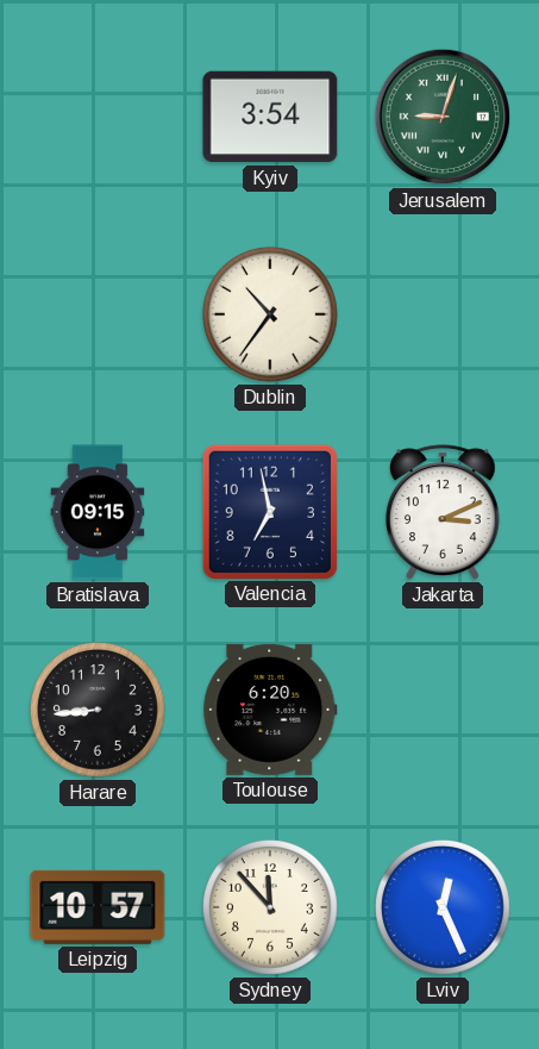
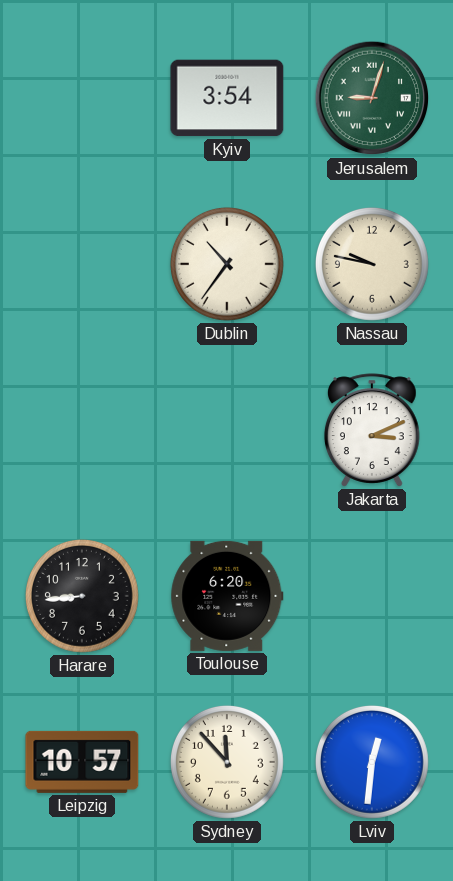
Nassau: none -> 9:47 (372, 264)
Bratislava: 09:15 -> none (98, 512)
Valencia: 6:58 -> none (269, 511)
Lviv: 12:26 -> 12:31 (372, 762)
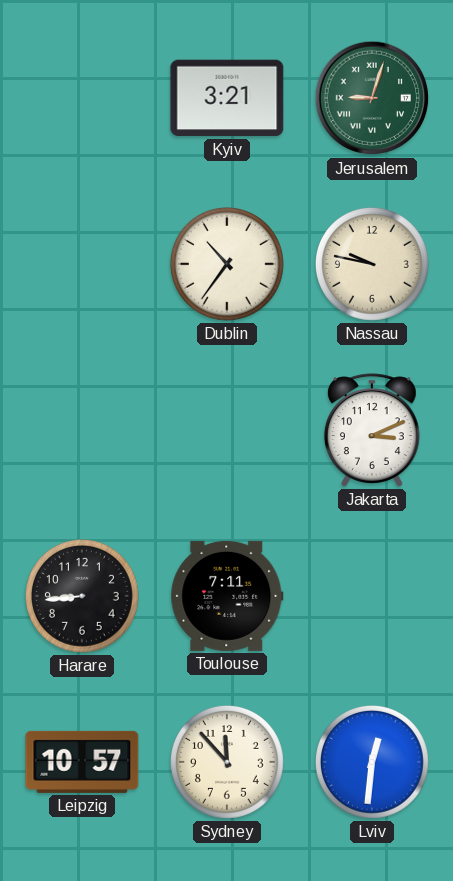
Kyiv: 3:54 -> 3:21 (227, 98)
Toulouse: 6:20 -> 7:11 (227, 596)
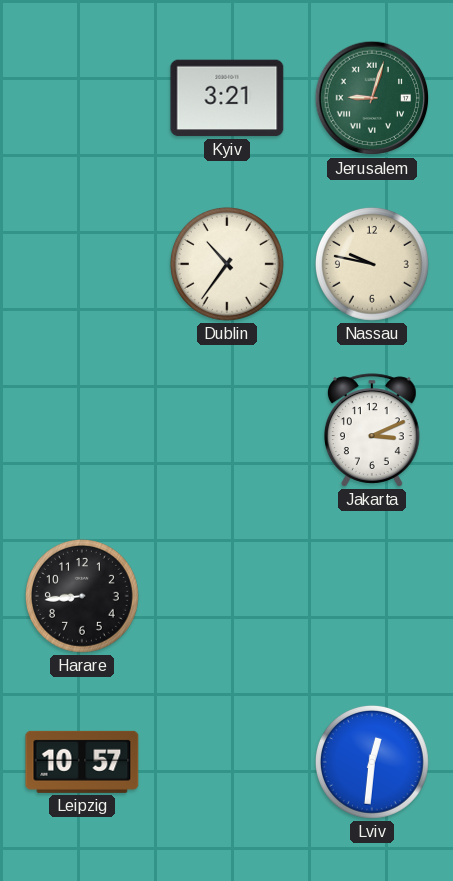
Toulouse: 7:11 -> none (227, 596)
Sydney: 11:53 -> none (227, 762)
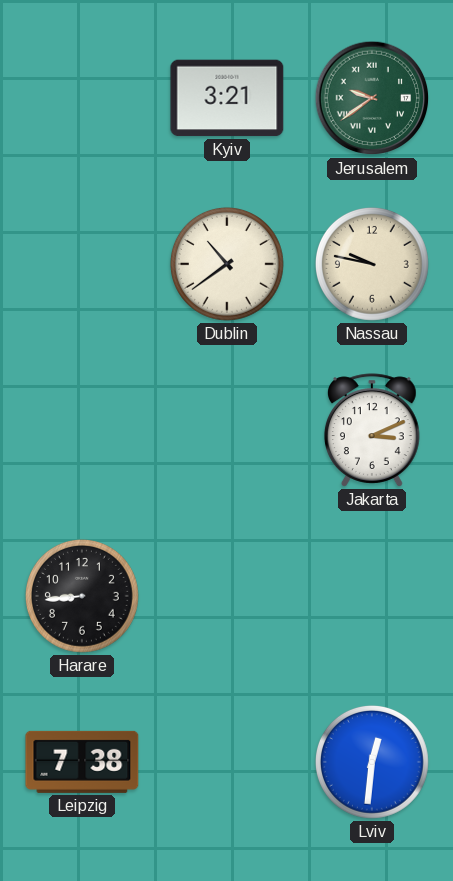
Jerusalem: 9:03 -> 9:39 (372, 98)
Dublin: 10:36 -> 10:39 (227, 264)
Leipzig: 10:57 -> 7:38 (82, 762)
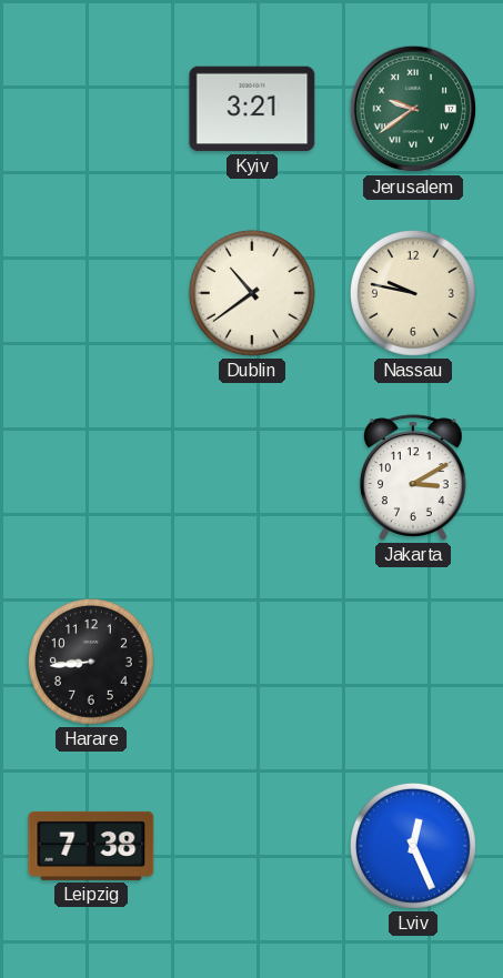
Jakarta: 3:11 -> 3:10 (413, 477)
Lviv: 12:31 -> 12:26 (413, 846)
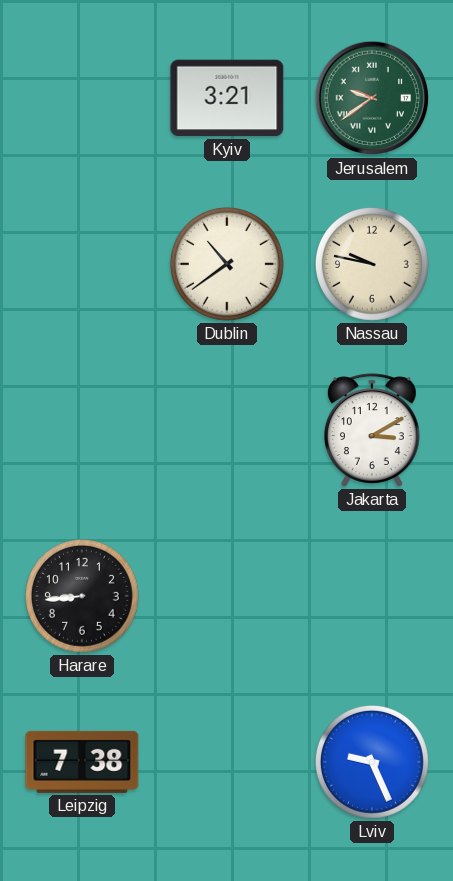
Lviv: 12:26 -> 9:26 (372, 762)
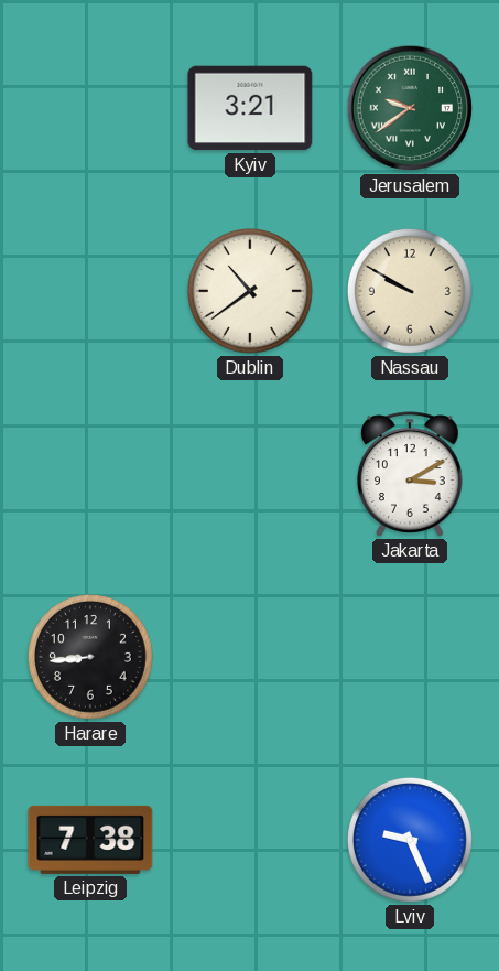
Nassau: 9:47 -> 9:50 (410, 291)
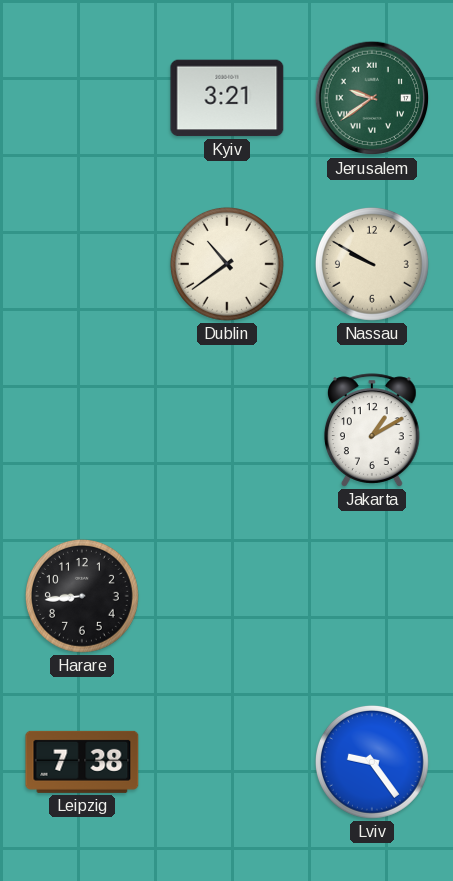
Jakarta: 3:10 -> 1:10 (372, 430)
Lviv: 9:26 -> 9:24 (372, 762)
